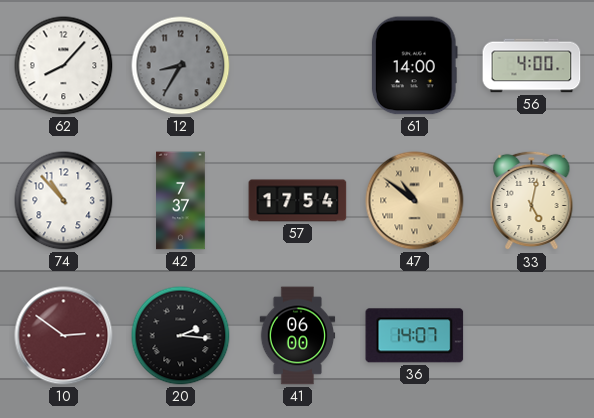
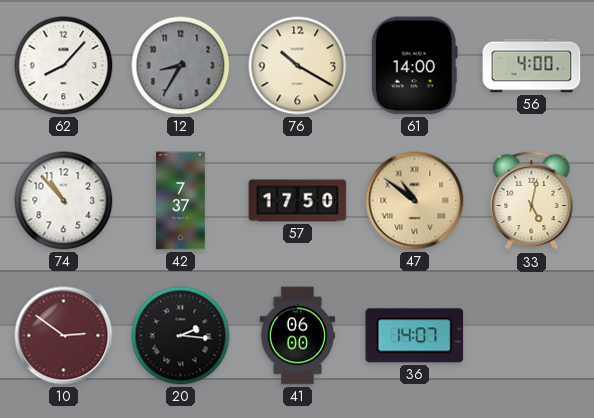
76: none -> 10:20 (298, 66)
57: 17:54 -> 17:50 (298, 201)
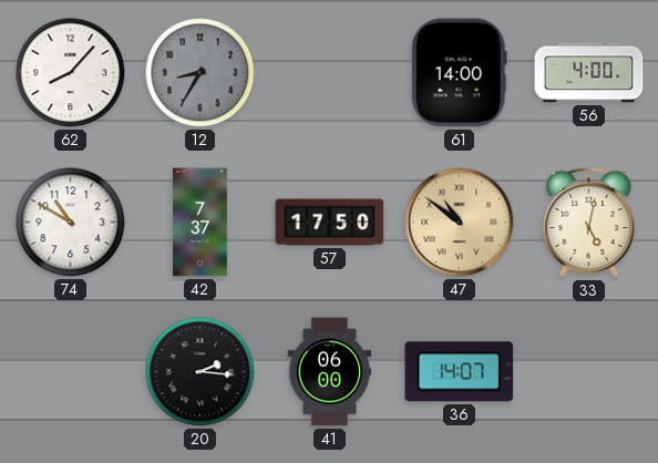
76: 10:20 -> none (298, 66)
74: 10:53 -> 10:50 (71, 223)
10: 2:51 -> none (64, 336)
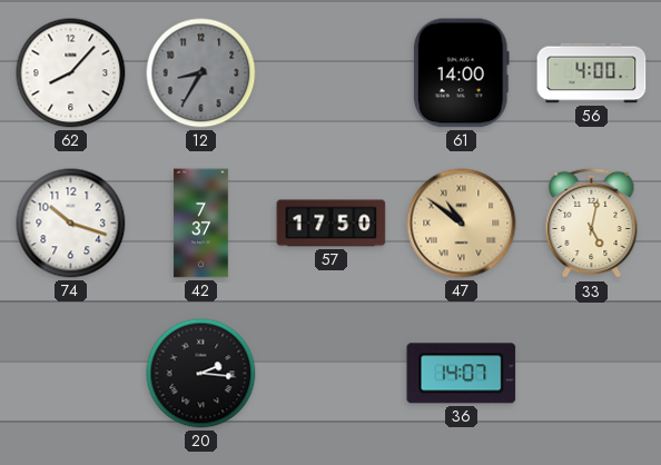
74: 10:50 -> 10:18 (71, 224)
41: 06:00 -> none (330, 372)
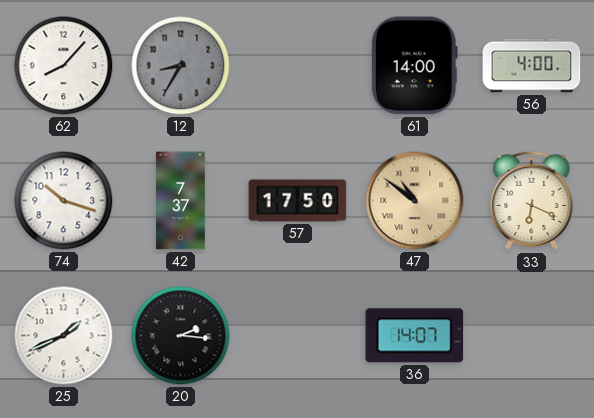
33: 5:02 -> 6:19 (532, 201)
25: none -> 1:41 (64, 336)
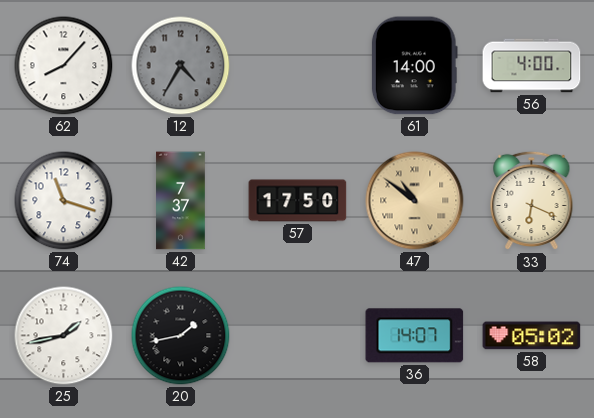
12: 8:35 -> 4:35 (181, 66)
74: 10:18 -> 11:18 (64, 201)
25: 1:41 -> 1:43 (64, 336)
20: 2:16 -> 1:43 (181, 336)
58: none -> 05:02 (532, 336)
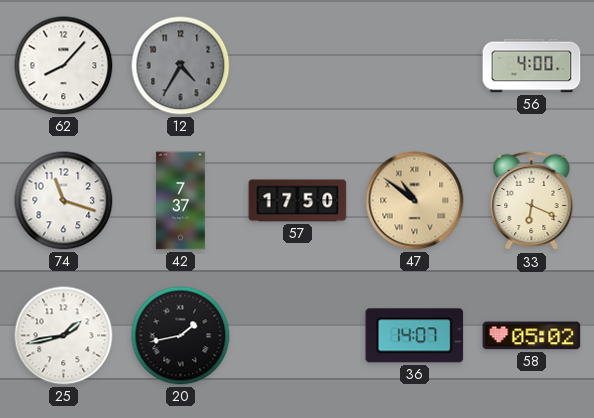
61: 14:00 -> none (414, 66)
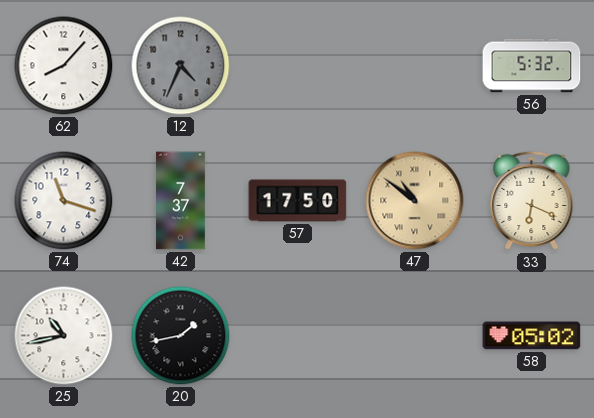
12: 4:35 -> 4:34 (181, 66)
56: 4:00 -> 5:32 (532, 66)
25: 1:43 -> 10:43 (64, 336)
36: 14:07 -> none (415, 336)
